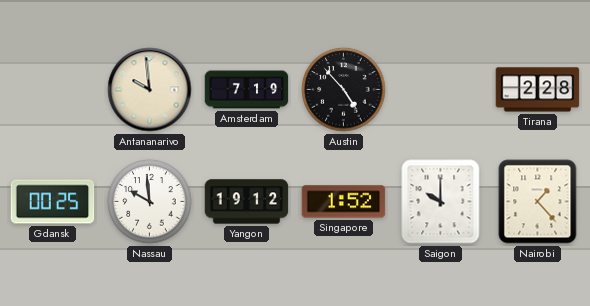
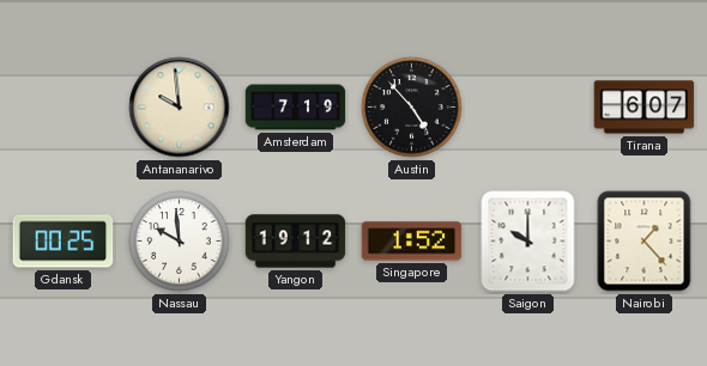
Tirana: 2:28 -> 6:07 (645, 108)
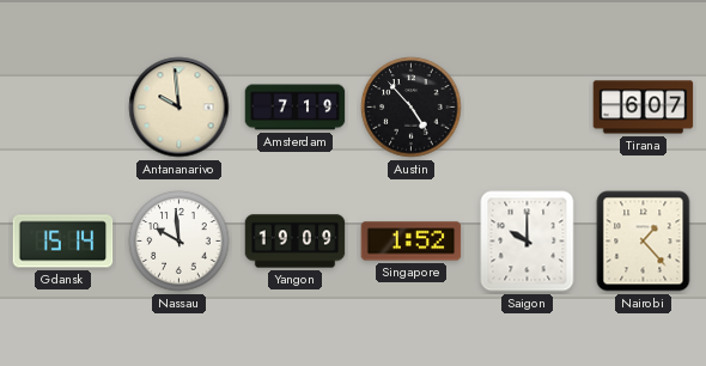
Gdansk: 00:25 -> 15:14 (63, 242)
Yangon: 19:12 -> 19:09 (296, 242)
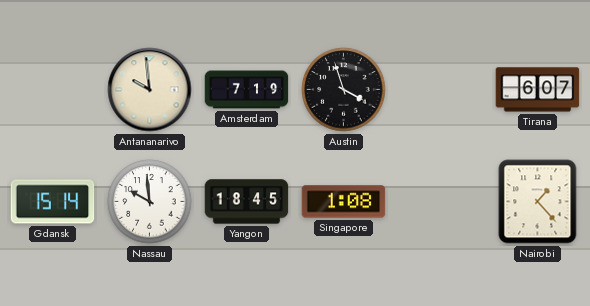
Austin: 4:53 -> 3:57 (344, 90)
Yangon: 19:09 -> 18:45 (247, 202)
Singapore: 1:52 -> 1:08 (344, 202)
Saigon: 10:00 -> none (528, 242)
